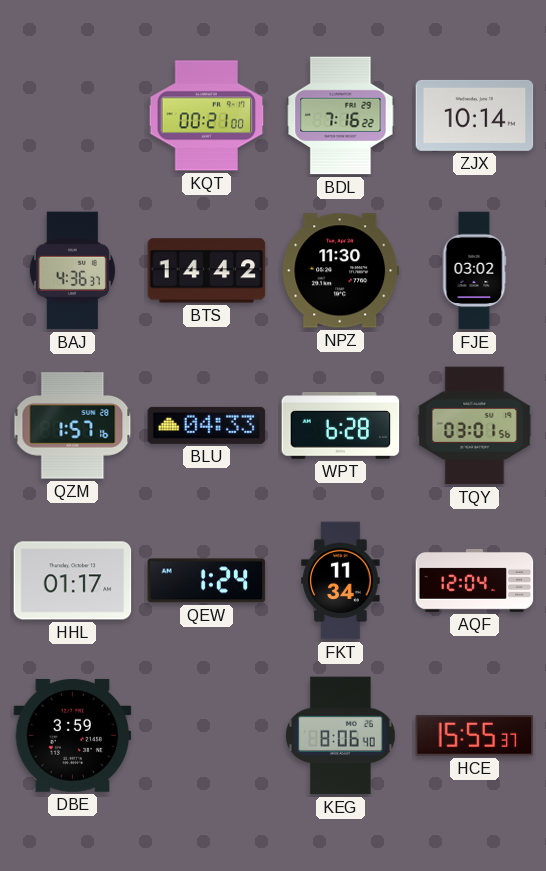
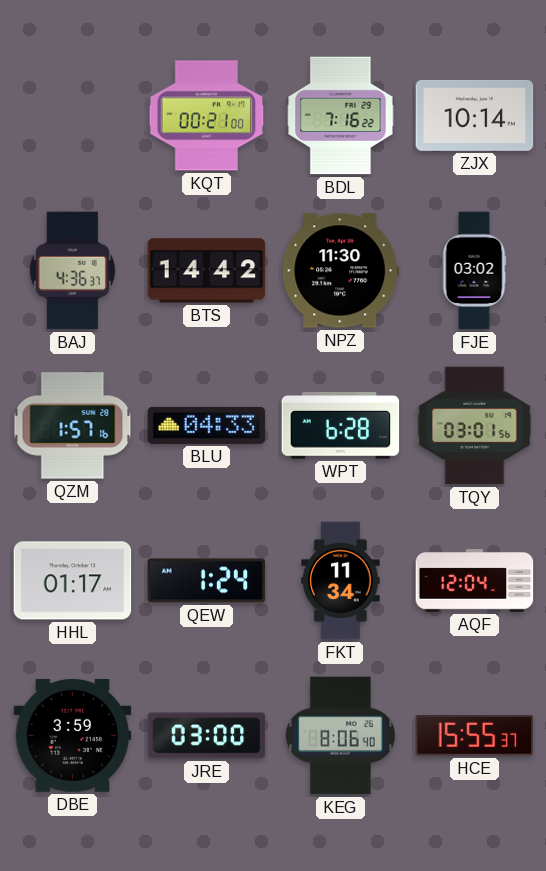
JRE: none -> 03:00 (207, 736)
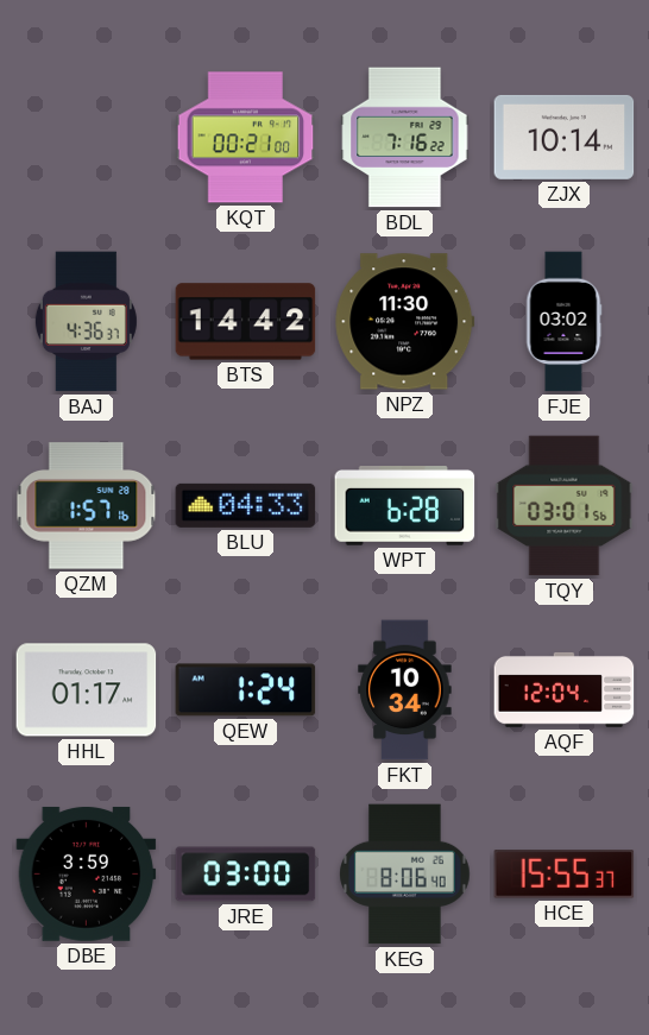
FKT: 11:34 -> 10:34 (405, 690)
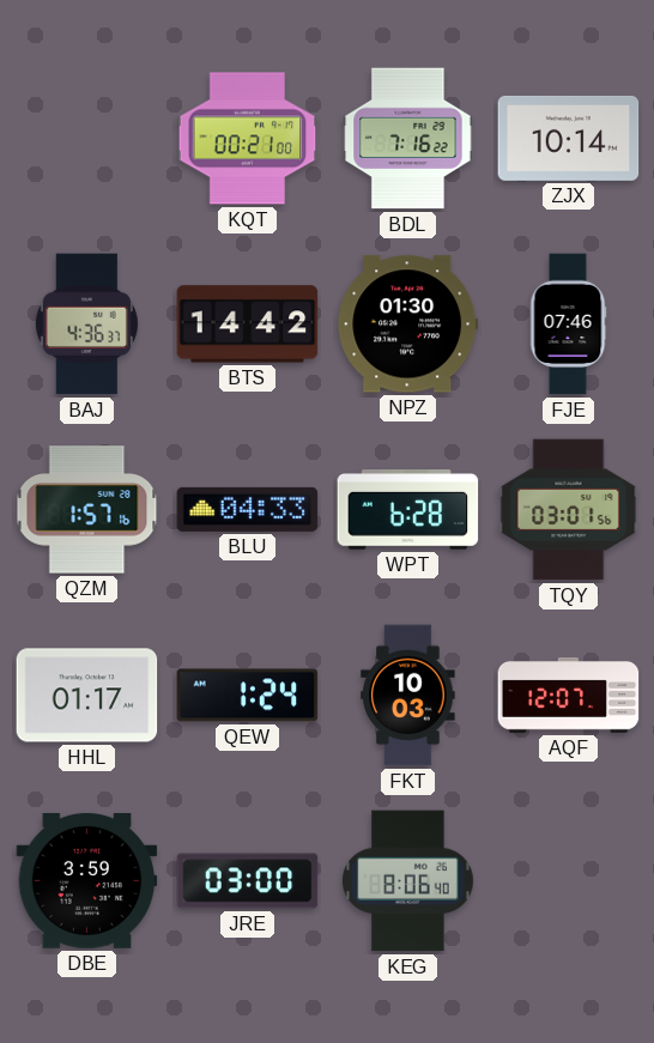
NPZ: 11:30 -> 01:30 (408, 325)
FJE: 03:02 -> 07:46 (568, 325)
FKT: 10:34 -> 10:03 (408, 696)
AQF: 12:04 -> 12:07 (569, 695)
HCE: 15:55 -> none (565, 875)
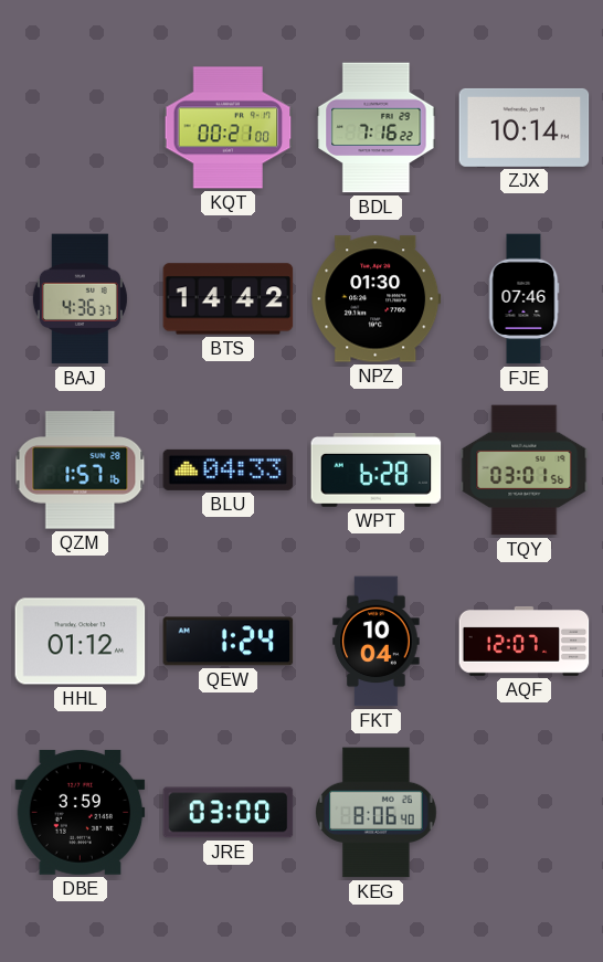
HHL: 01:17 -> 01:12 (81, 642)
FKT: 10:03 -> 10:04 (377, 642)
